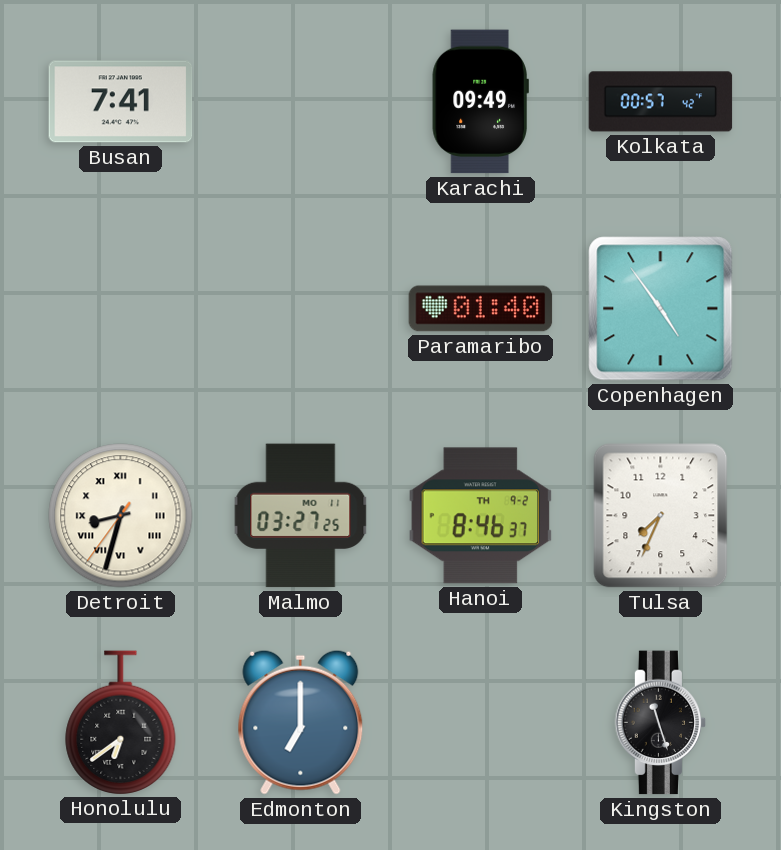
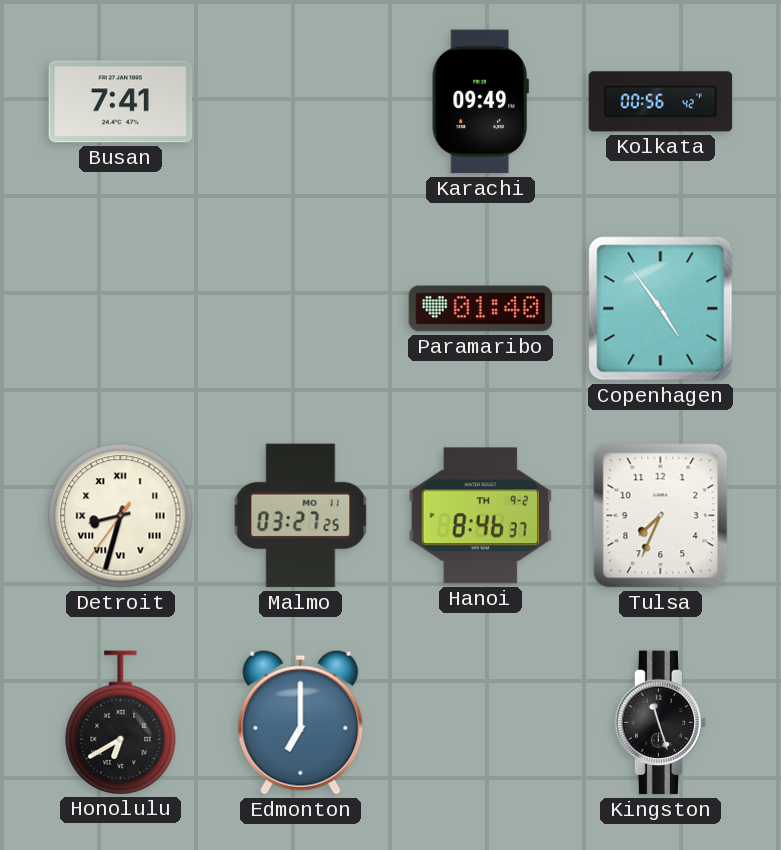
Kolkata: 00:57 -> 00:56 (661, 102)
Honolulu: 6:39 -> 6:40 (121, 722)
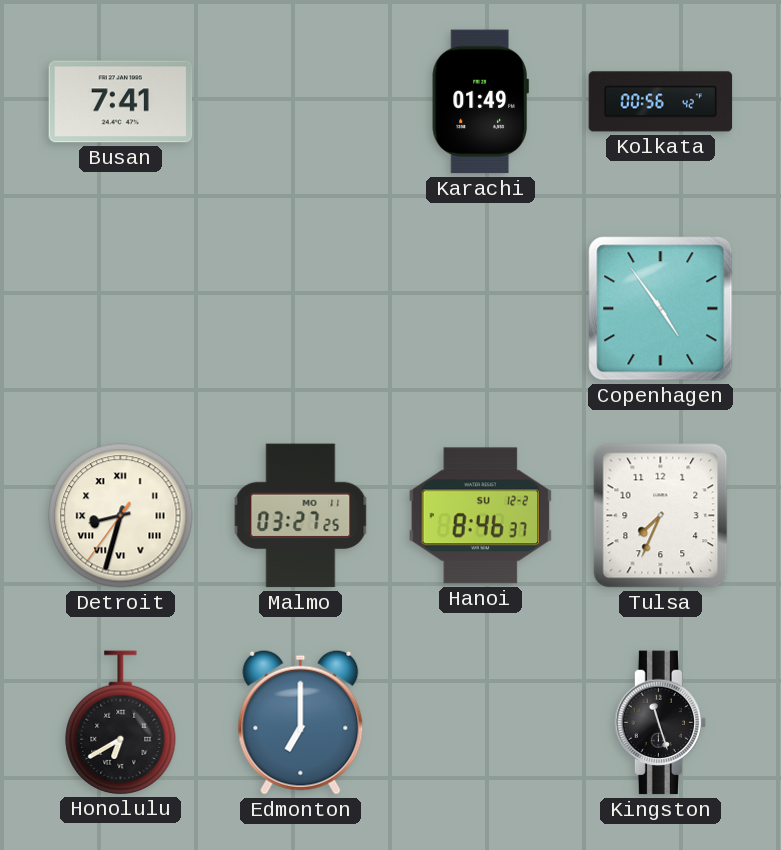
Karachi: 09:49 -> 01:49 (480, 102)
Paramaribo: 01:40 -> none (481, 309)
Hanoi date: TH 9-2 -> SU 12-2 (481, 516)
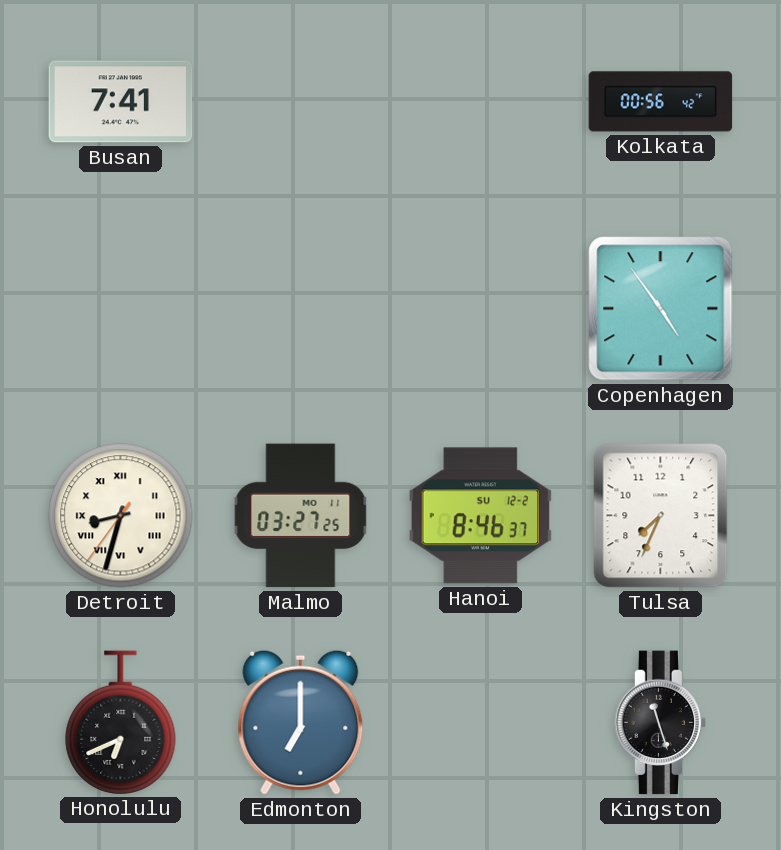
Karachi: 01:49 -> none (480, 102)
Honolulu: 6:40 -> 6:41 (121, 722)
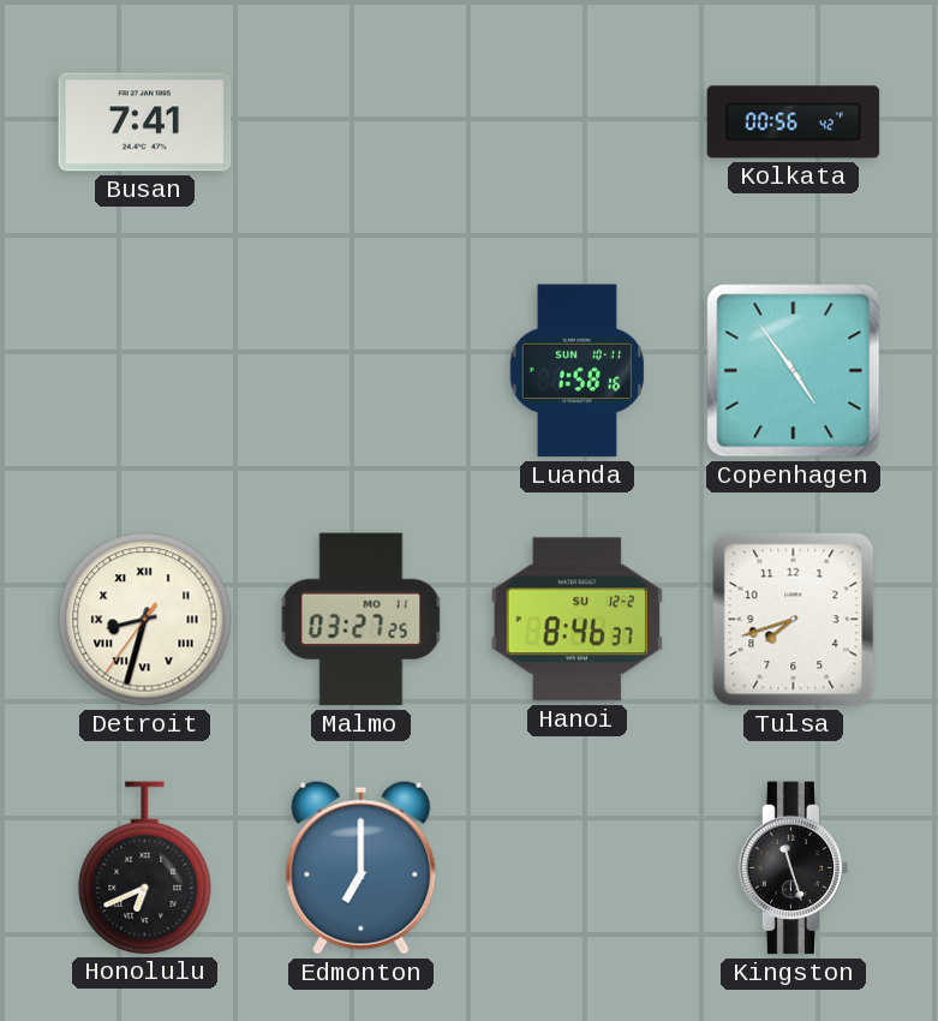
Luanda: none -> 1:58 (576, 371)
Tulsa: 7:34 -> 7:42 (794, 620)
